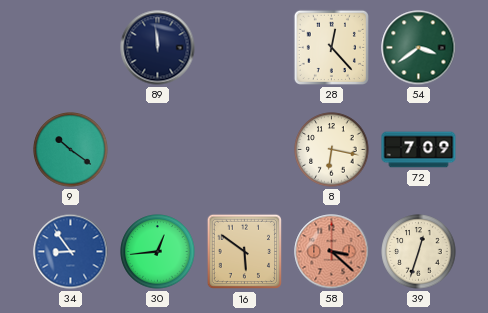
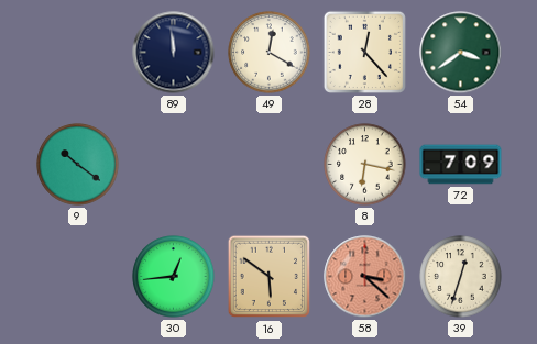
49: none -> 12:20 (270, 53)
34: 8:54 -> none (71, 252)
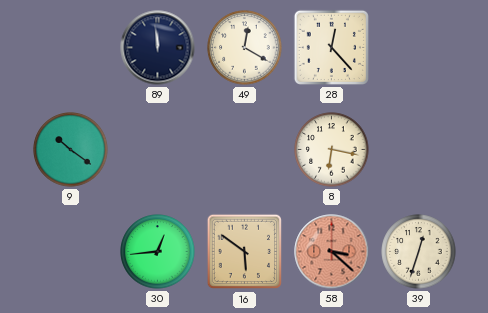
54: 3:39 -> none (461, 53)
72: 7:09 -> none (461, 165)
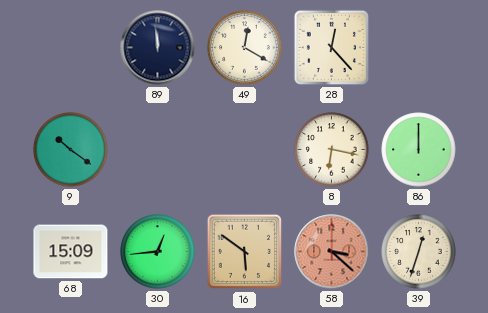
86: none -> 12:00 (419, 150)
68: none -> 15:09 (71, 252)
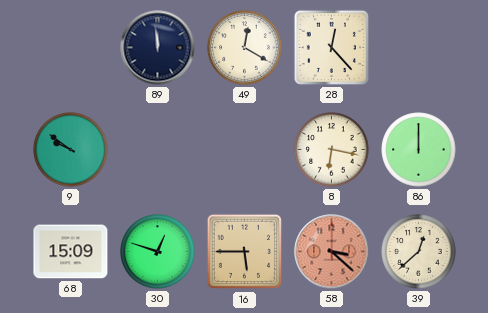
9: 10:21 -> 9:51 (71, 150)
30: 12:44 -> 12:48 (158, 252)
16: 5:51 -> 5:45 (245, 252)
39: 12:33 -> 12:38 (419, 252)
